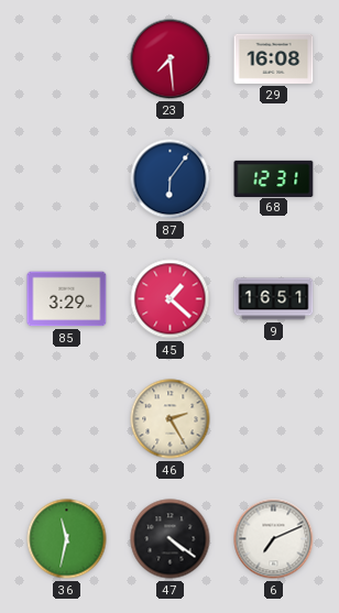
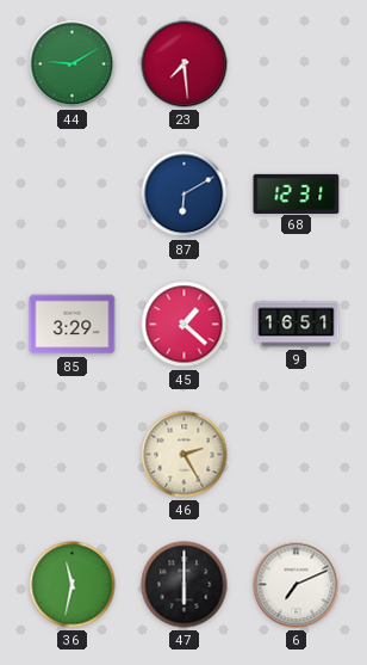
44: none -> 9:10 (73, 64)
29: 16:08 -> none (274, 58)
87: 6:06 -> 6:10 (185, 195)
47: 4:21 -> 6:00 (185, 585)
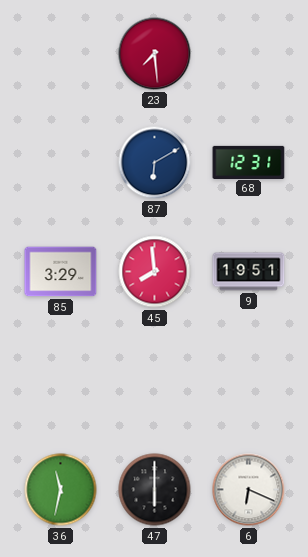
44: 9:10 -> none (73, 64)
45: 1:22 -> 7:59 (155, 272)
9: 16:51 -> 19:51 (249, 272)
46: 2:25 -> none (185, 455)
6: 7:11 -> 6:19 (249, 490)
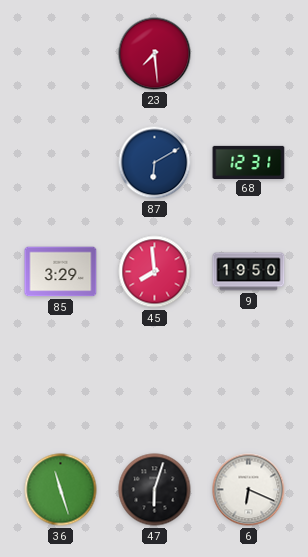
9: 19:51 -> 19:50 (249, 272)
36: 11:32 -> 11:27 (61, 490)
47: 6:00 -> 6:03 (155, 490)
